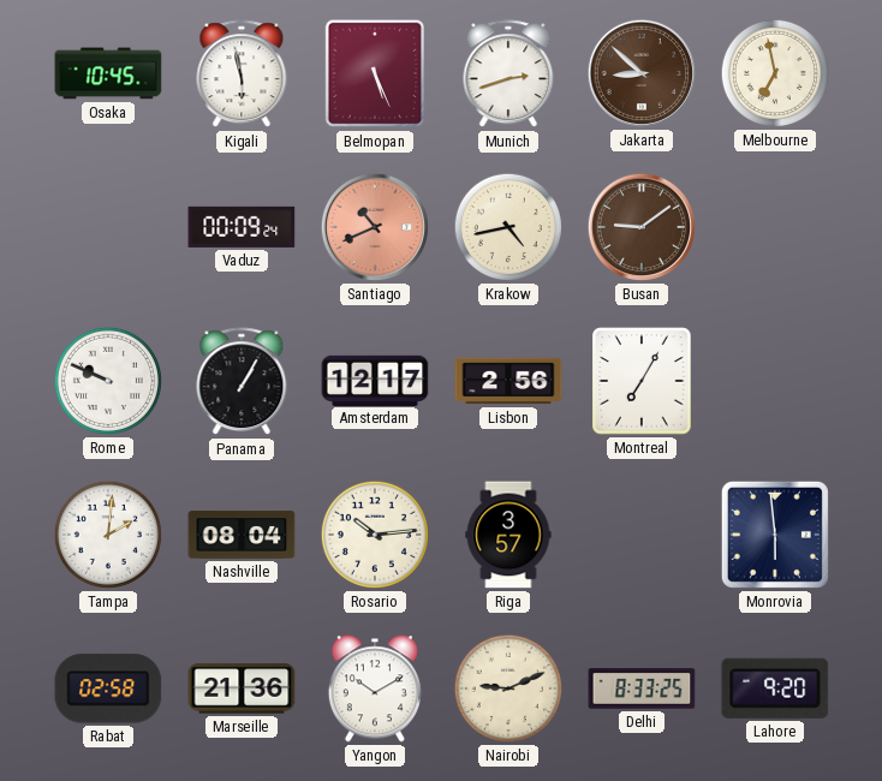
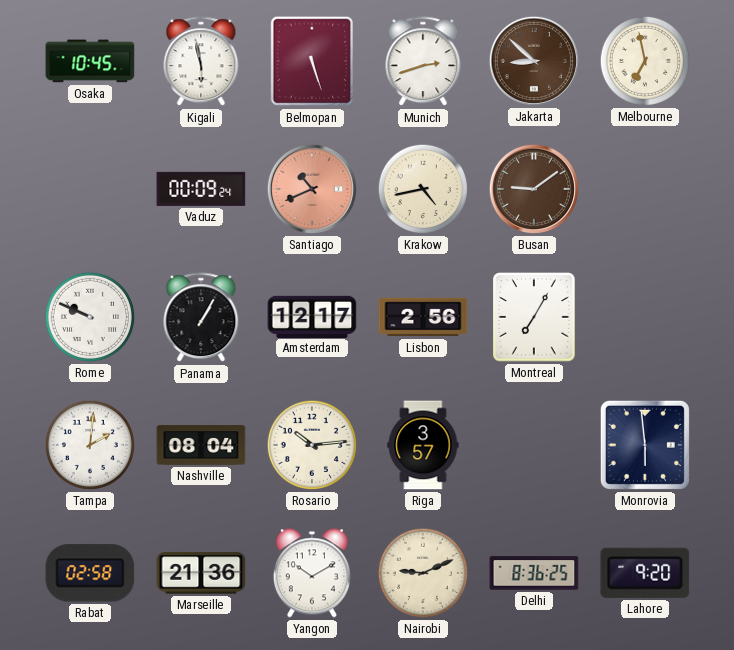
Belmopan: 5:26 -> 5:27 (311, 61)
Delhi: 8:33 -> 8:36 (534, 573)
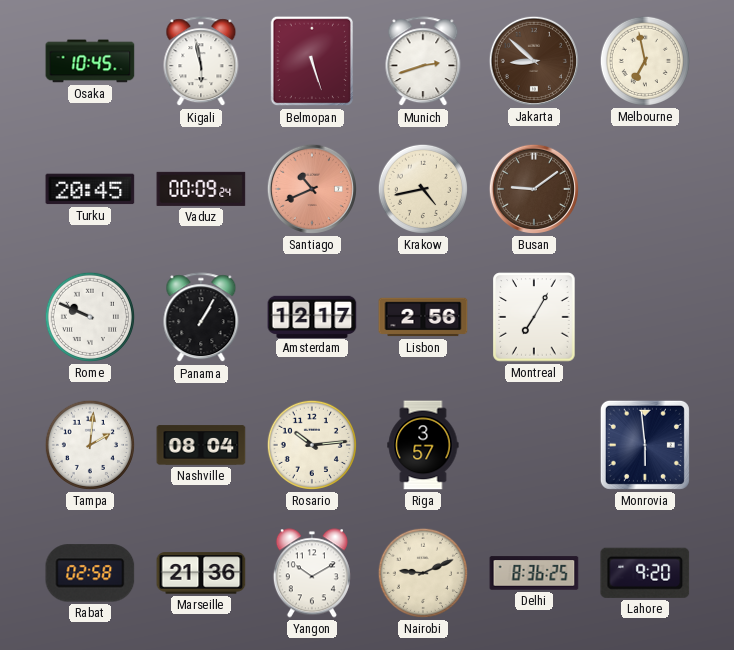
Turku: none -> 20:45 (90, 189)
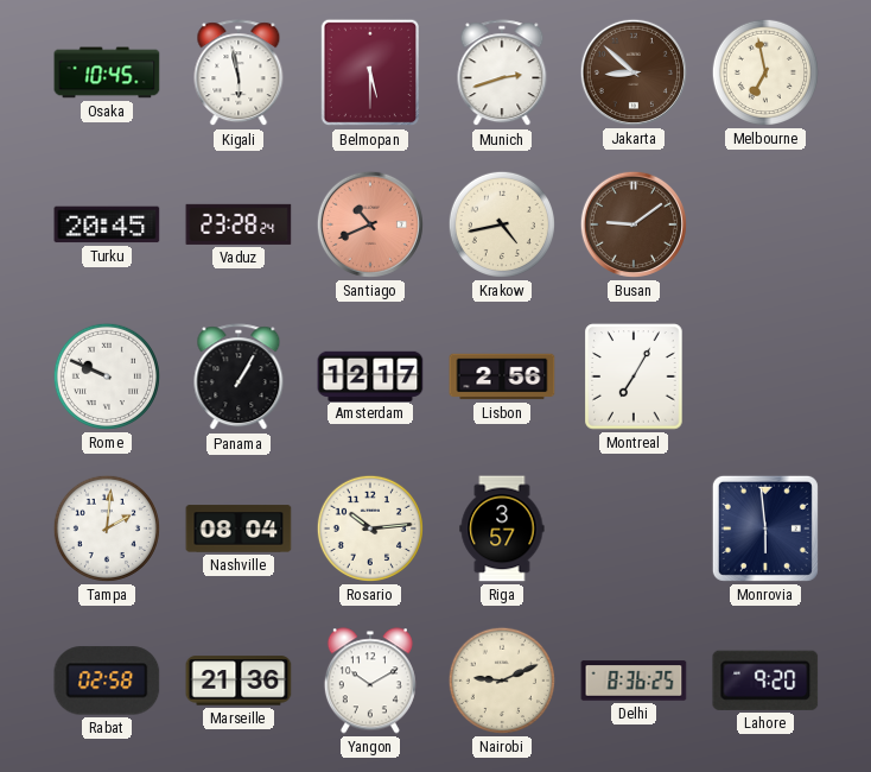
Belmopan: 5:27 -> 5:30 (369, 72)
Vaduz: 00:09 -> 23:28 (239, 224)
